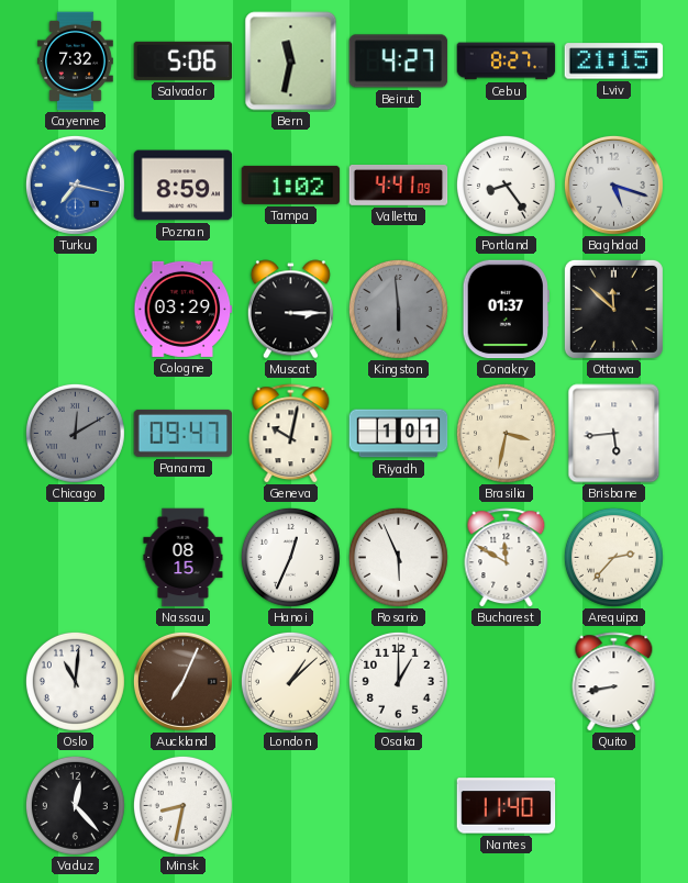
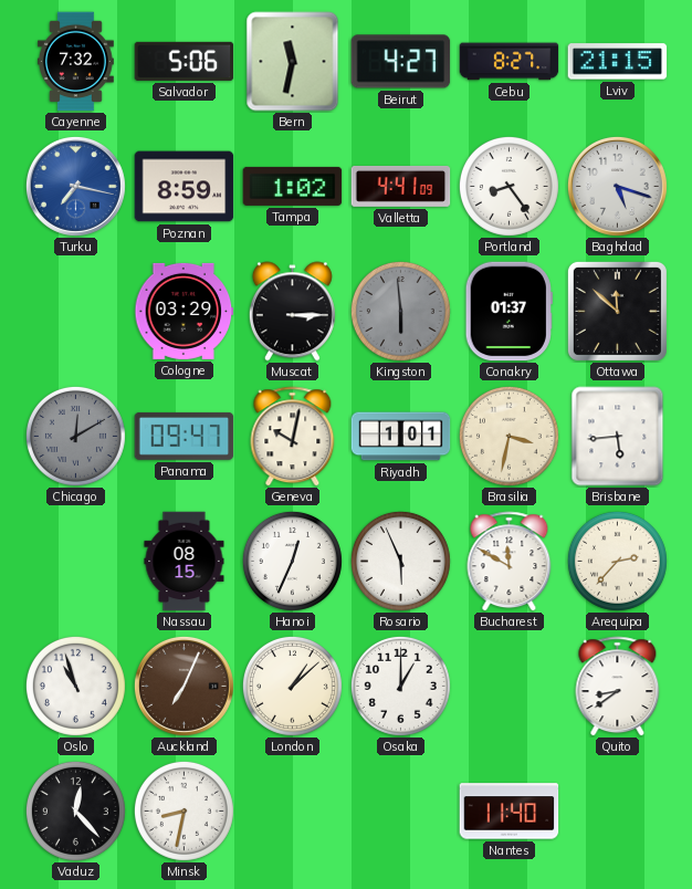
Oslo: 11:01 -> 10:57 (75, 686)
Quito: 8:43 -> 8:39 (618, 687)
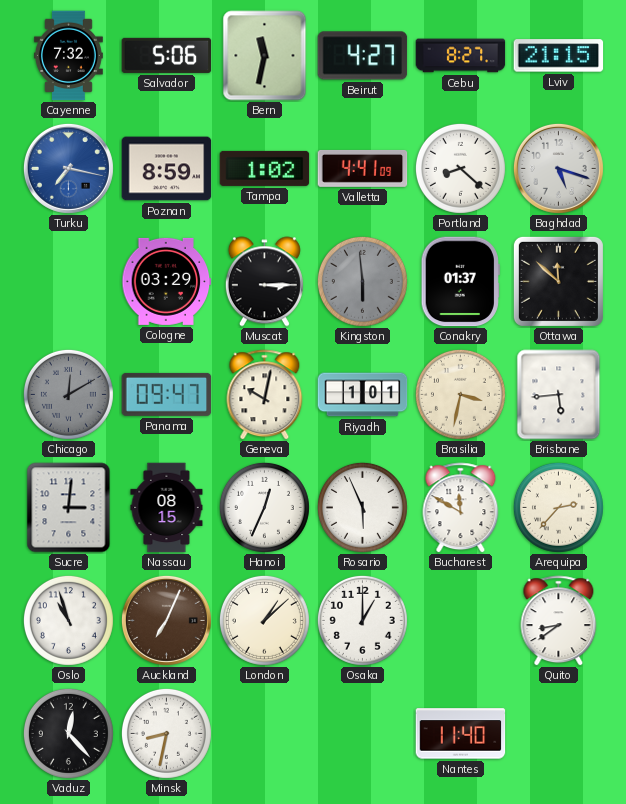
Portland: 8:24 -> 8:22 (460, 168)
Sucre: none -> 3:01 (69, 508)
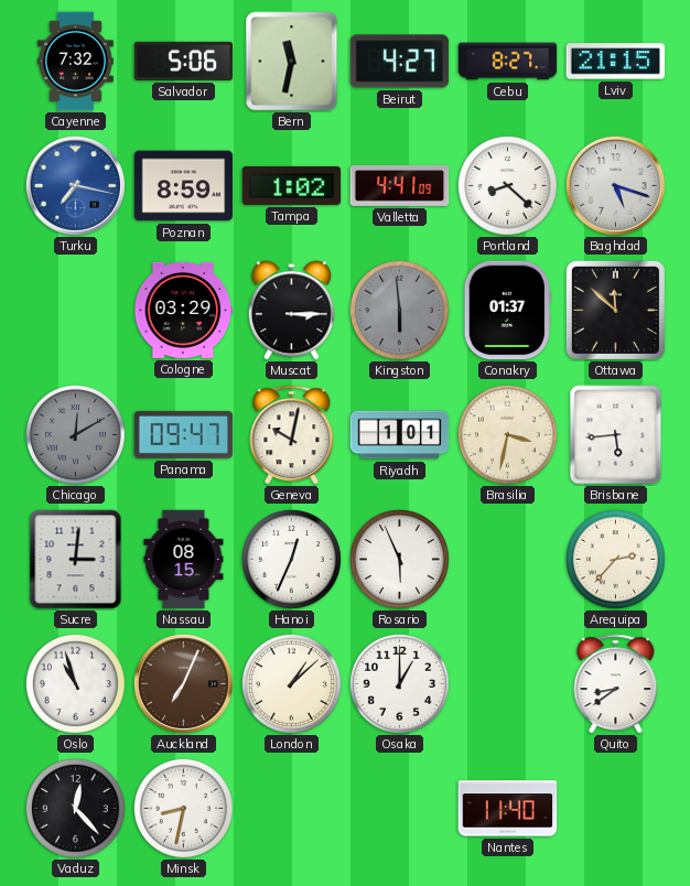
Bucharest: 11:50 -> none (461, 508)
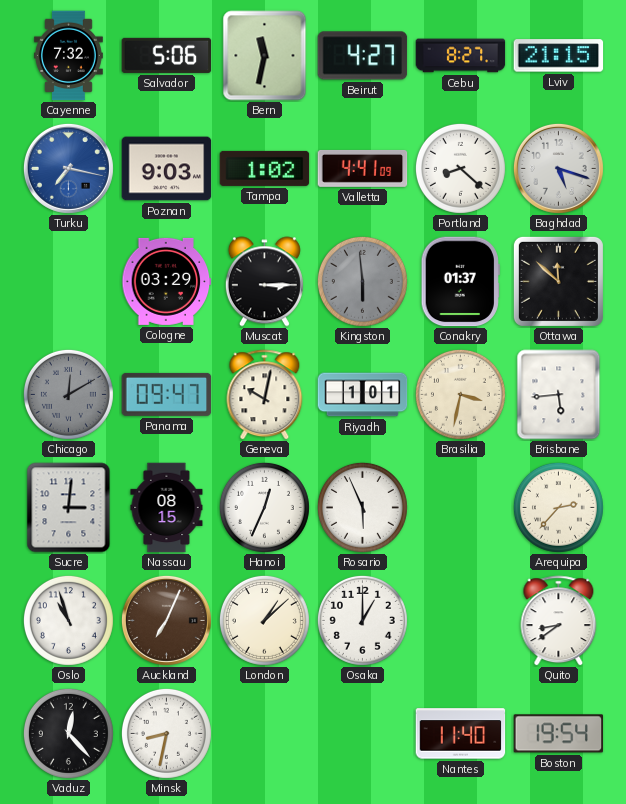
Poznan: 8:59 -> 9:03 (167, 169)
Boston: none -> 19:54 (559, 734)
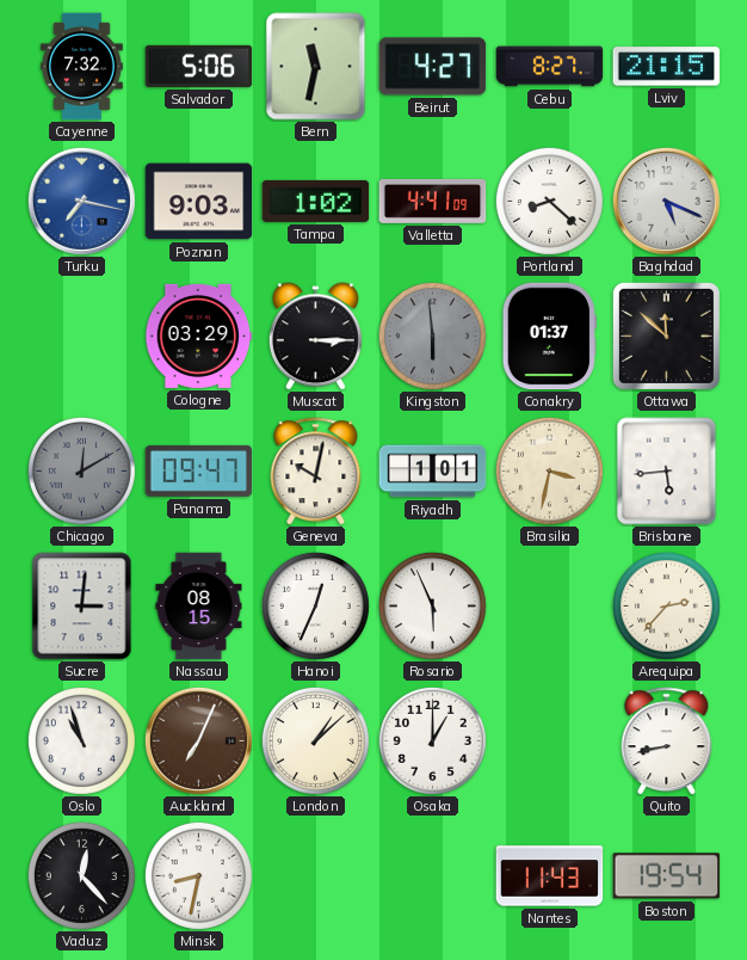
Baghdad: 5:18 -> 5:19 (666, 201)
Quito: 8:39 -> 8:43 (667, 741)
Nantes: 11:40 -> 11:43 (550, 876)
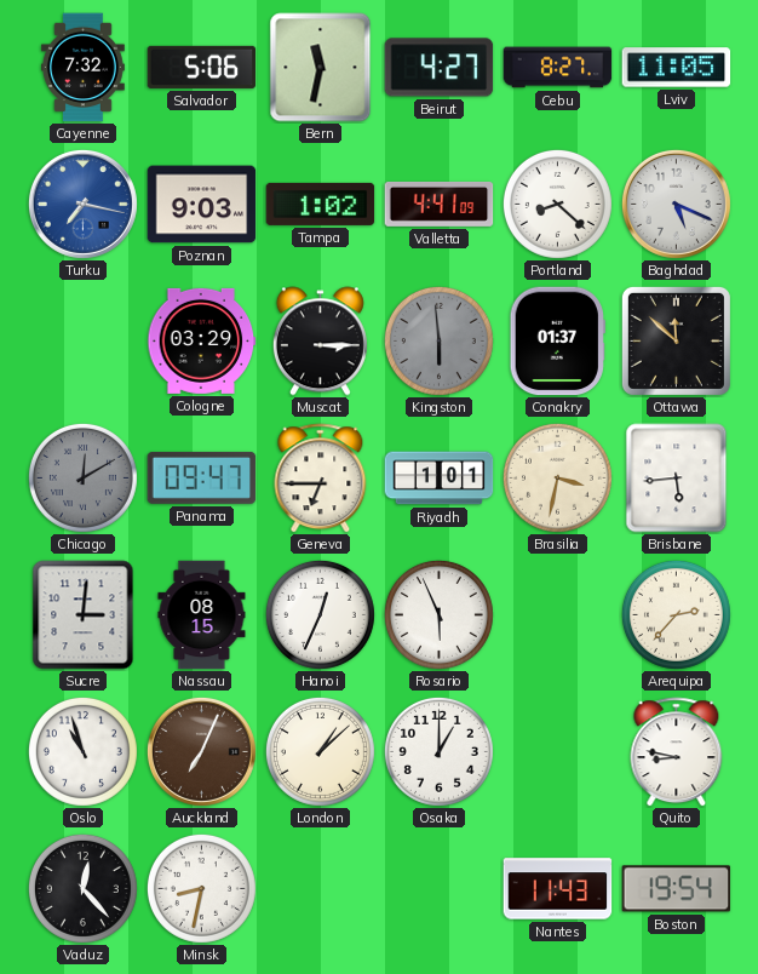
Lviv: 21:15 -> 11:05 (677, 68)
Geneva: 10:02 -> 6:45 (321, 479)
Quito: 8:43 -> 8:47 (677, 752)
